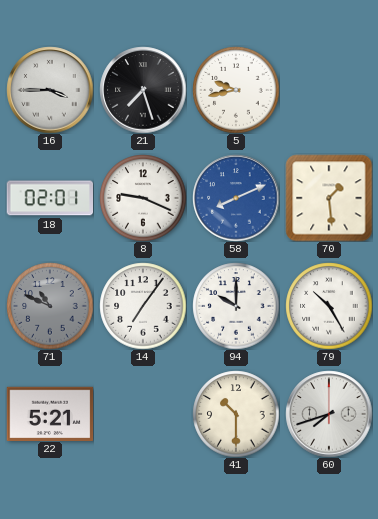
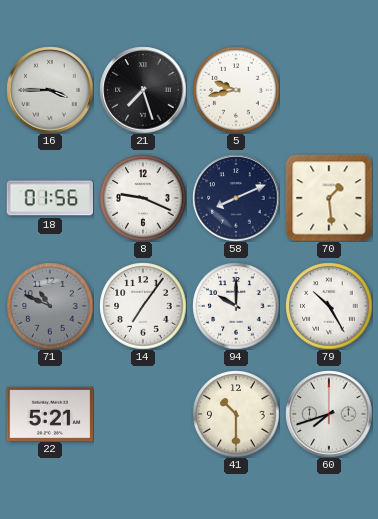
18: 02:01 -> 01:56 (49, 198)
58 dial: blue -> navy (236, 198)
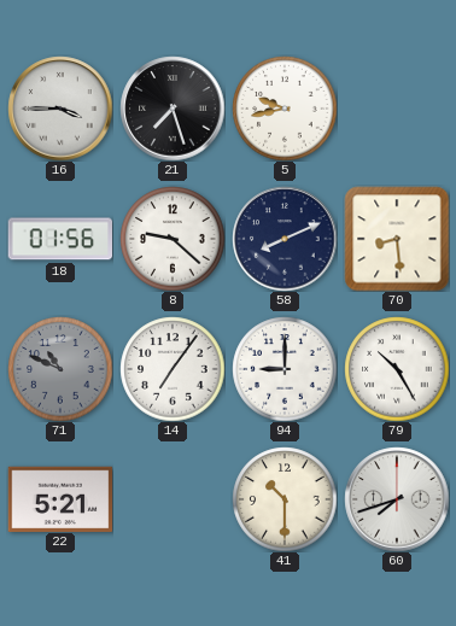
8: 9:19 -> 9:22 (173, 239)
70: 1:29 -> 8:29 (397, 239)
94: 10:00 -> 9:00 (285, 369)
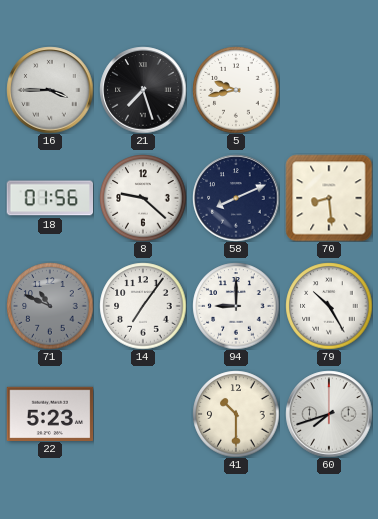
22: 5:21 -> 5:23 (50, 413)
